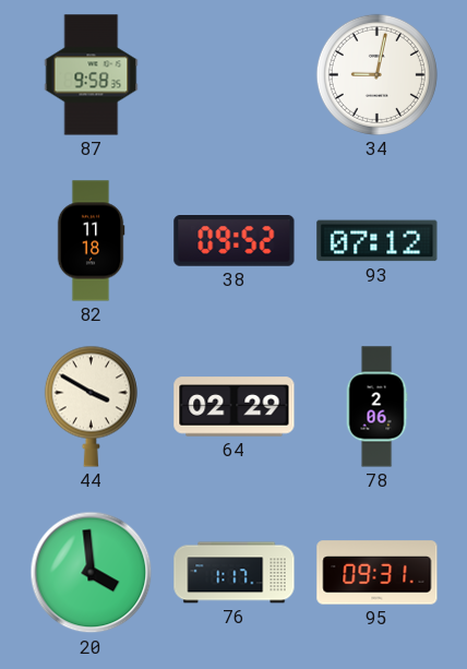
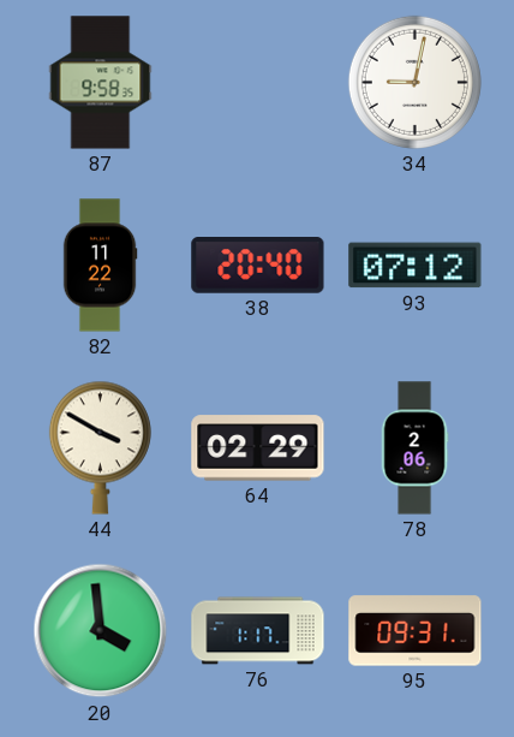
82: 11:18 -> 11:22 (100, 266)
38: 09:52 -> 20:40 (258, 266)
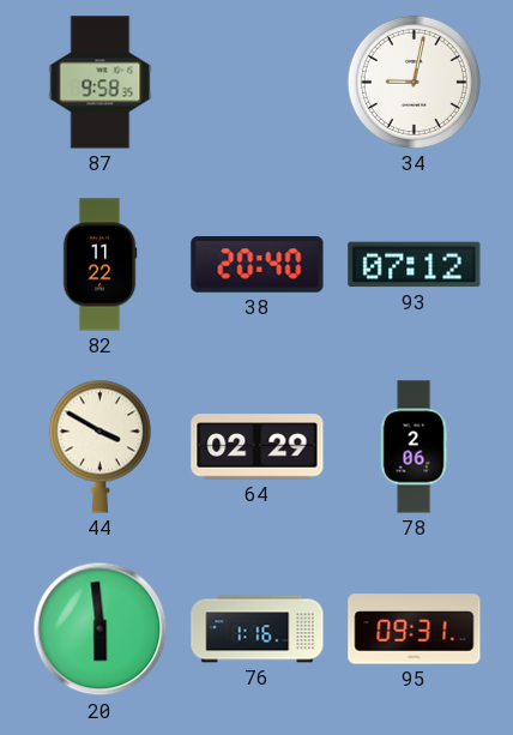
20: 3:59 -> 5:59 (101, 629)
76: 1:17 -> 1:16 (258, 629)
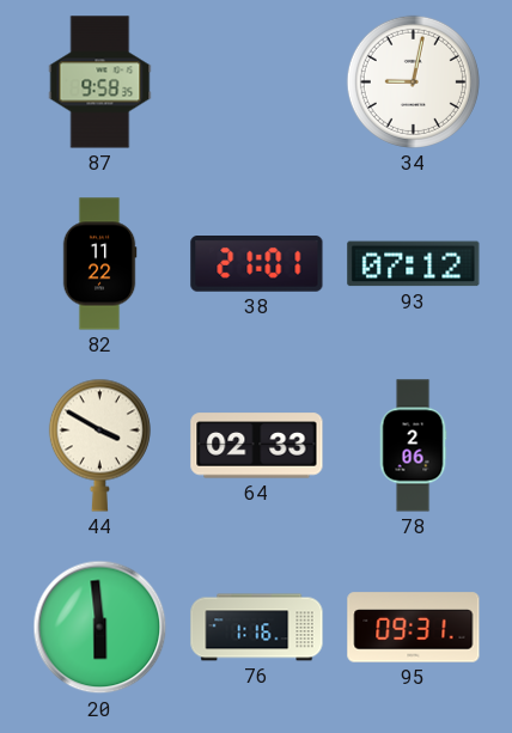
38: 20:40 -> 21:01 (257, 264)
64: 02:29 -> 02:33 (257, 446)
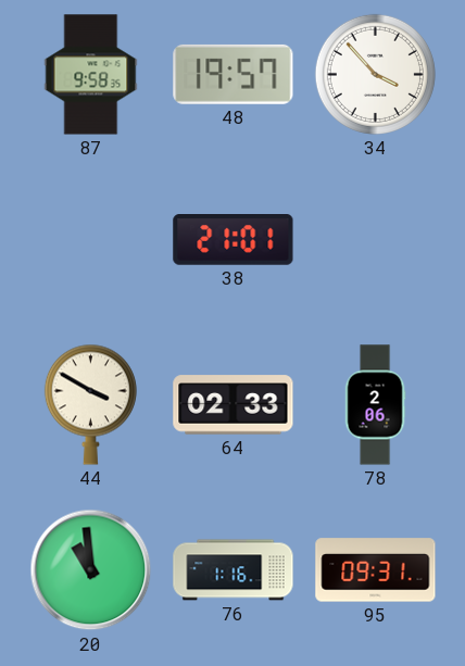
48: none -> 19:57 (234, 74)
34: 9:02 -> 3:53 (375, 74)
82: 11:22 -> none (99, 264)
93: 07:12 -> none (414, 264)
20: 5:59 -> 10:59 (91, 570)
